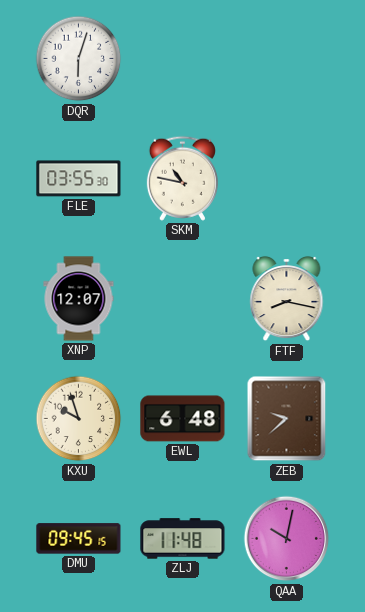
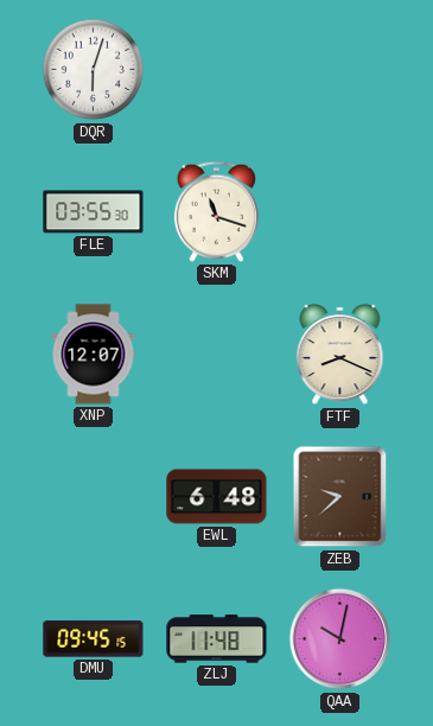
SKM: 10:47 -> 11:18 (216, 211)
FTF: 8:17 -> 8:19 (340, 355)
KXU: 9:57 -> none (79, 419)
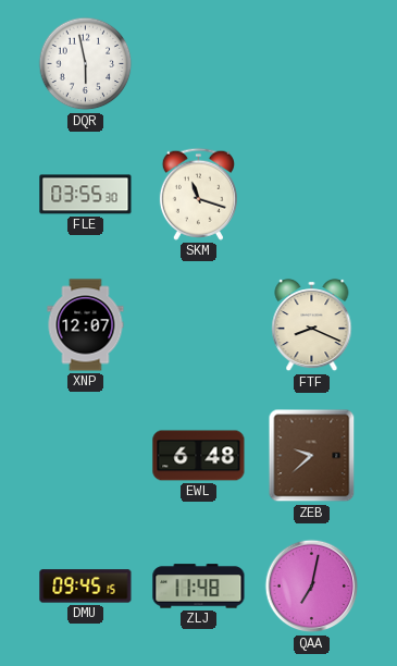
DQR: 6:03 -> 5:58 (86, 64)
QAA: 10:02 -> 7:02 (312, 587)
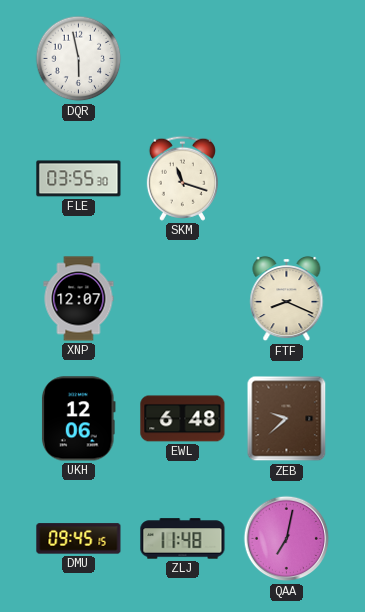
UKH: none -> 12:06 (78, 419)
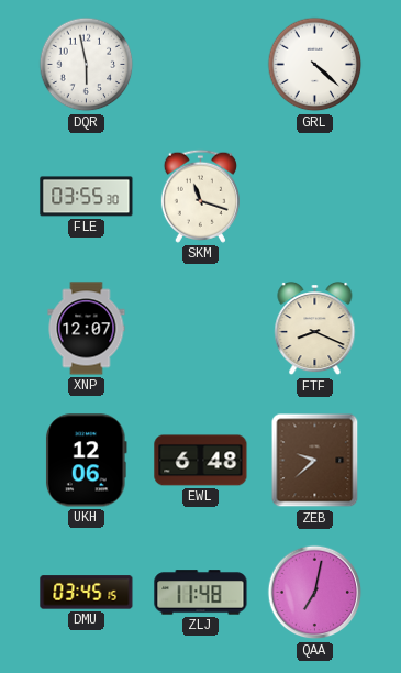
GRL: none -> 4:22 (315, 65)
DMU: 09:45 -> 03:45 (87, 593)
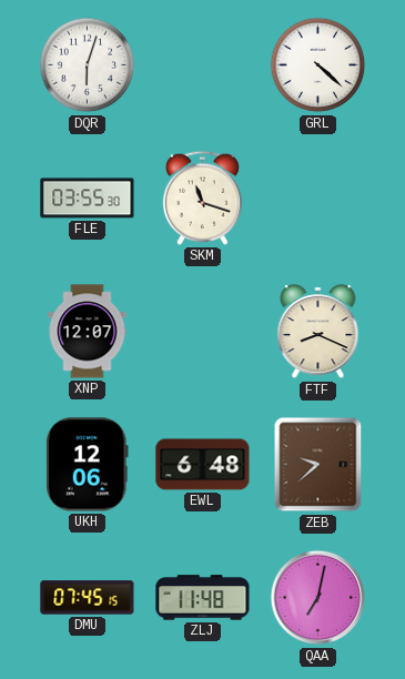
DQR: 5:58 -> 6:03 (88, 65)
DMU: 03:45 -> 07:45 (88, 598)
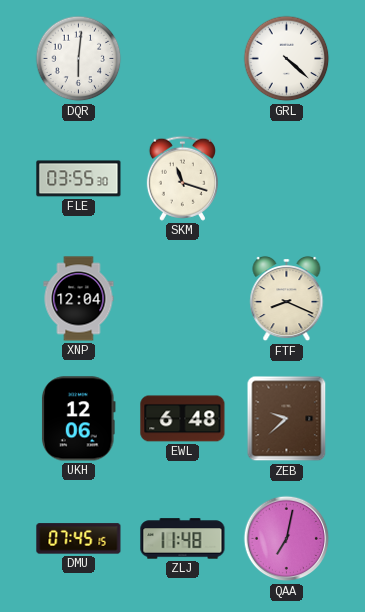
DQR: 6:03 -> 6:01 (79, 59)
XNP: 12:07 -> 12:04 (79, 299)
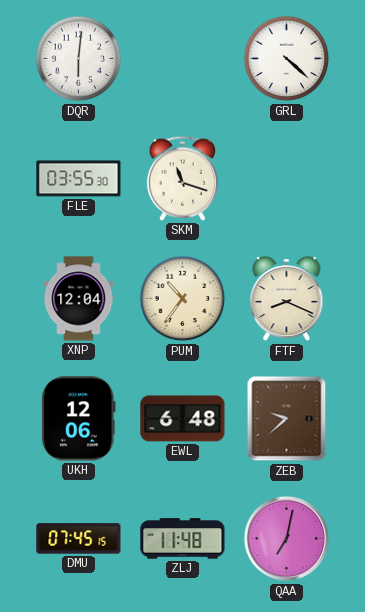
PUM: none -> 10:36 (183, 299)
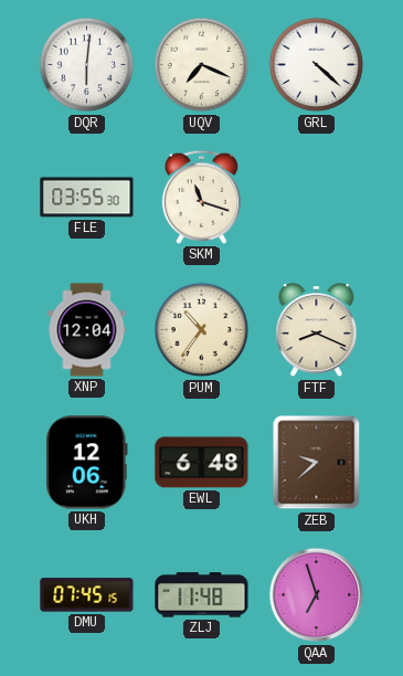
UQV: none -> 7:19 (202, 65)
QAA: 7:02 -> 6:57 (317, 595)
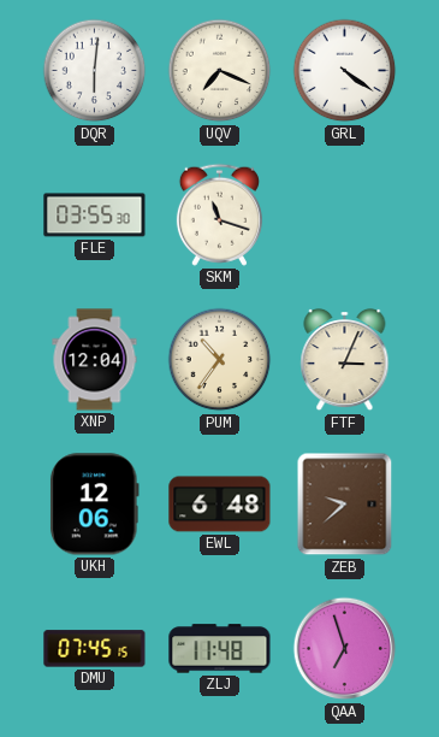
GRL: 4:22 -> 4:21 (345, 71)
FTF: 8:19 -> 3:04 (345, 360)
